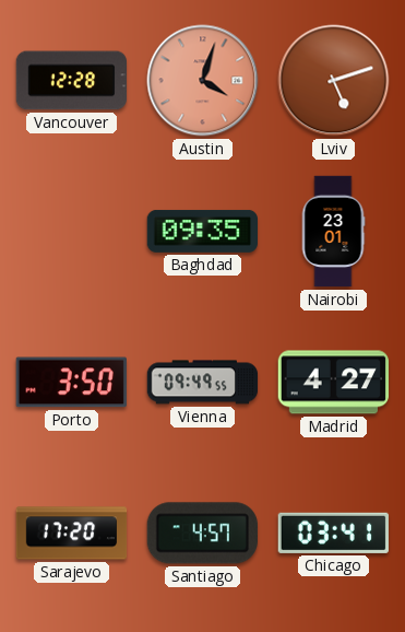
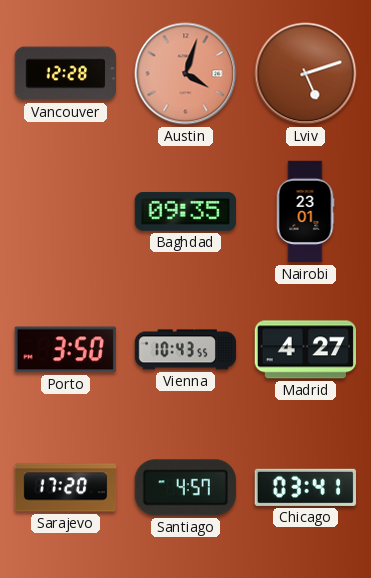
Vienna: 09:49 -> 10:43 (186, 350)
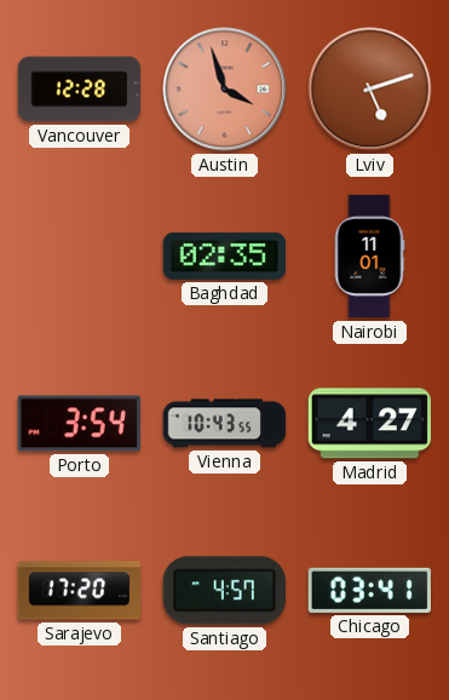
Austin: 4:03 -> 3:57 (225, 90)
Baghdad: 09:35 -> 02:35 (225, 256)
Nairobi: 23:01 -> 11:01 (369, 257)
Porto: 3:50 -> 3:54 (79, 424)
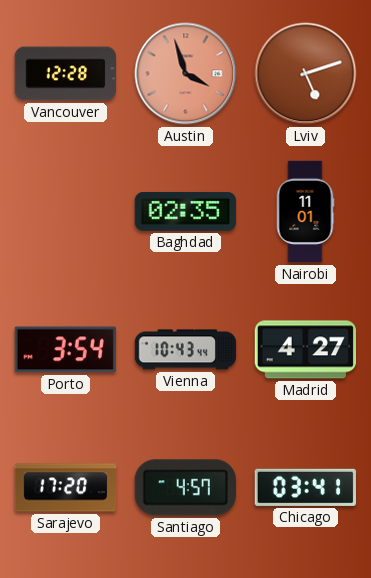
Vienna: 10:43:55 -> 10:43:44 (186, 350)
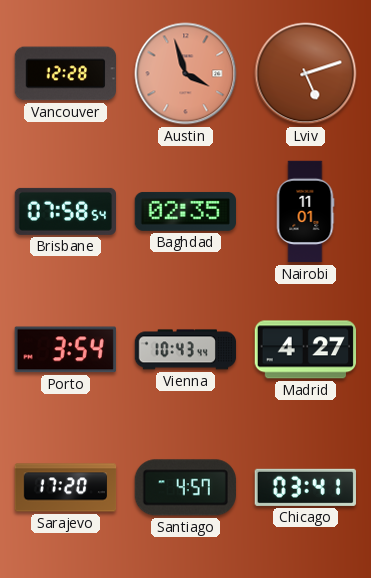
Brisbane: none -> 07:58 (65, 211)
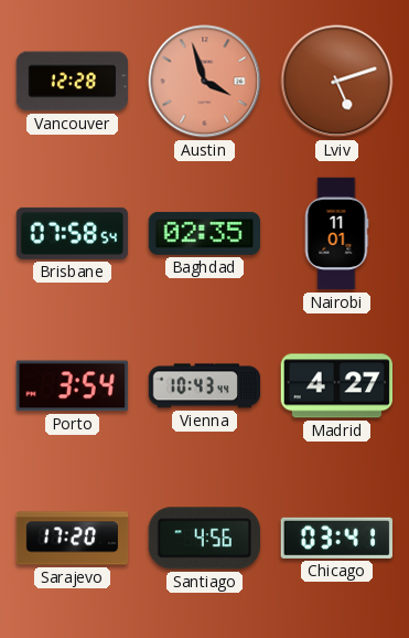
Santiago: 4:57 -> 4:56 (204, 539)
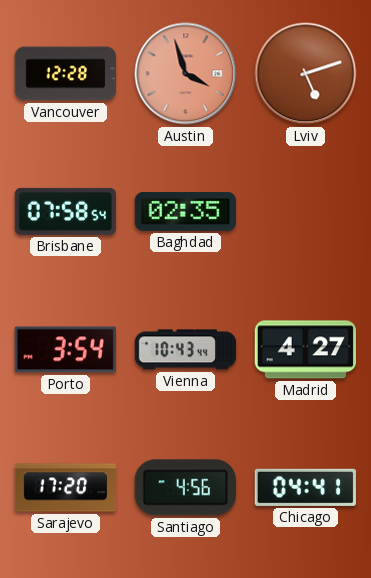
Nairobi: 11:01 -> none (336, 234)
Chicago: 03:41 -> 04:41 (305, 487)
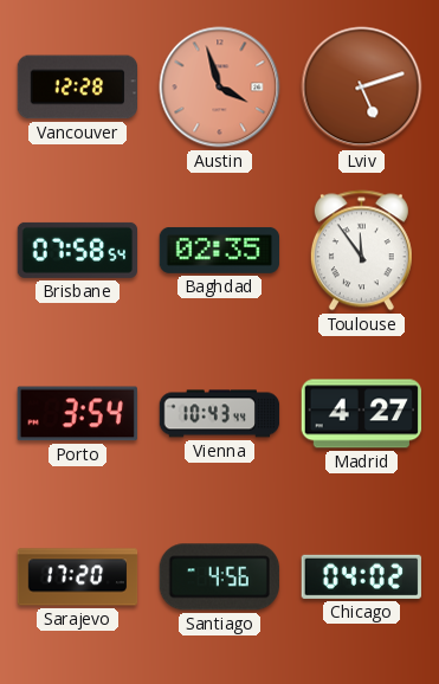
Toulouse: none -> 11:54 (361, 251)
Chicago: 04:41 -> 04:02 (361, 576)
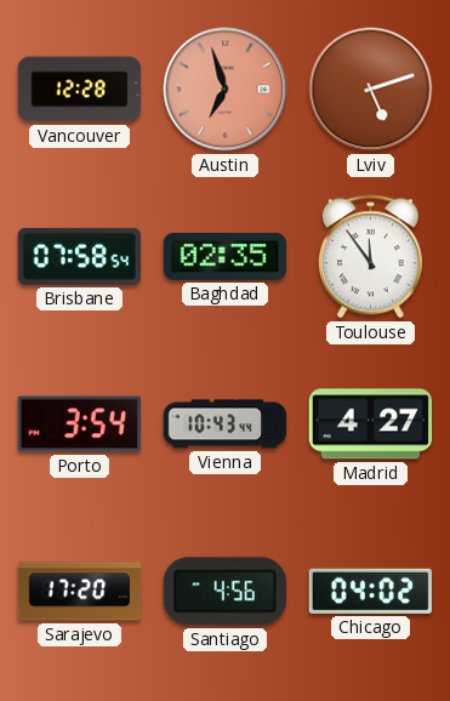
Austin: 3:57 -> 6:57 (226, 90)
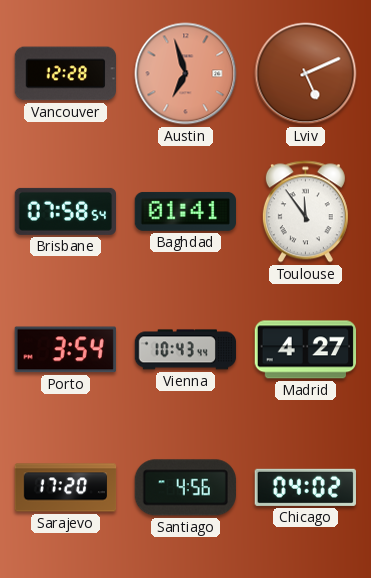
Lviv: 5:12 -> 5:11 (306, 74)
Baghdad: 02:35 -> 01:41 (186, 211)
